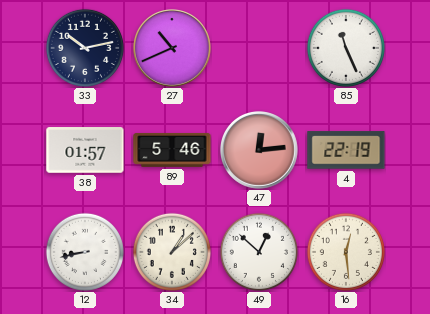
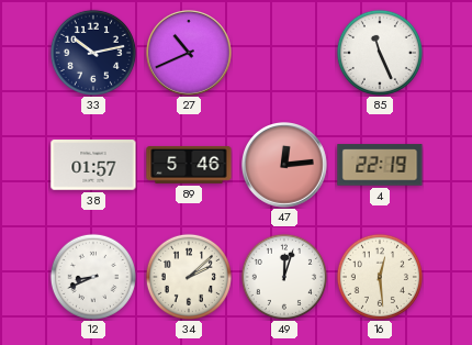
12: 8:43 -> 8:41 (93, 277)
34: 1:08 -> 2:08 (189, 277)
49: 12:52 -> 12:03 (284, 277)
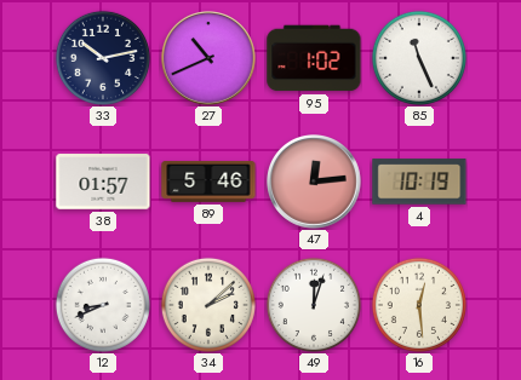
95: none -> 1:02 (314, 58)
4: 22:19 -> 10:19 (419, 182)
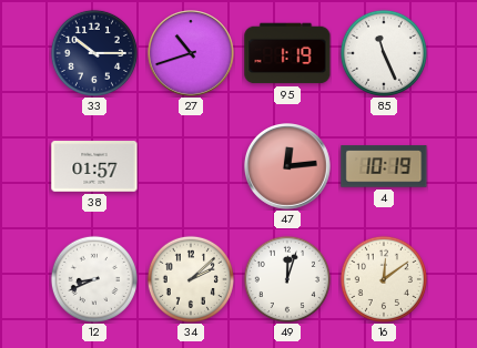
33: 10:13 -> 10:15 (94, 53)
27: 10:41 -> 10:42 (192, 54)
95: 1:02 -> 1:19 (287, 53)
89: 5:46 -> none (208, 182)
16: 12:29 -> 12:09 (384, 279)
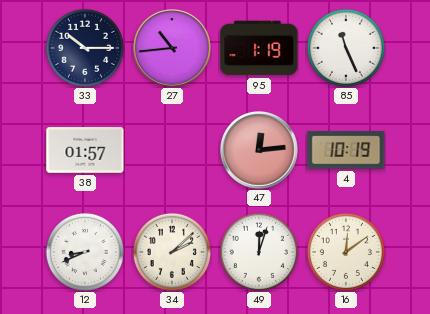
27: 10:42 -> 10:44 (173, 49)
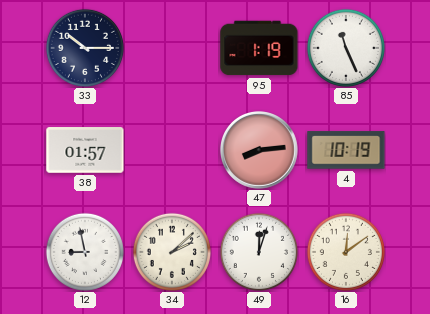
27: 10:44 -> none (173, 49)
47: 12:14 -> 8:14 (260, 151)
12: 8:41 -> 8:58 (85, 252)
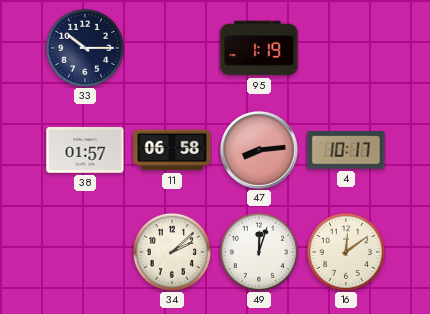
85: 11:26 -> none (346, 48)
11: none -> 06:58 (172, 150)
4: 10:19 -> 10:17 (346, 150)
12: 8:58 -> none (85, 252)
